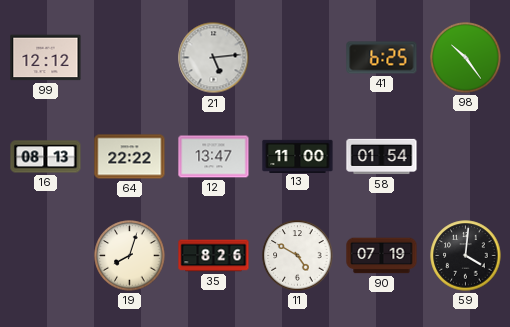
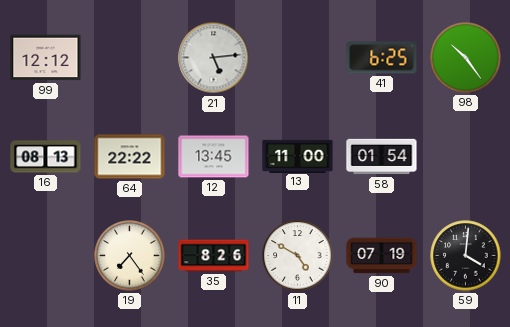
12: 13:47 -> 13:45 (214, 157)
19: 8:03 -> 7:24 (130, 256)
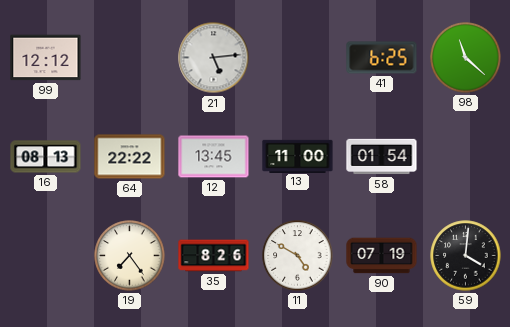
98: 10:24 -> 11:22 (466, 58)
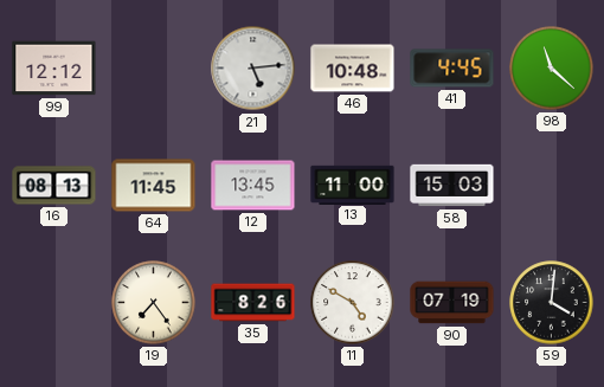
46: none -> 10:48 (353, 69)
41: 6:25 -> 4:45 (452, 69)
64: 22:22 -> 11:45 (154, 186)
58: 01:54 -> 15:03 (452, 186)
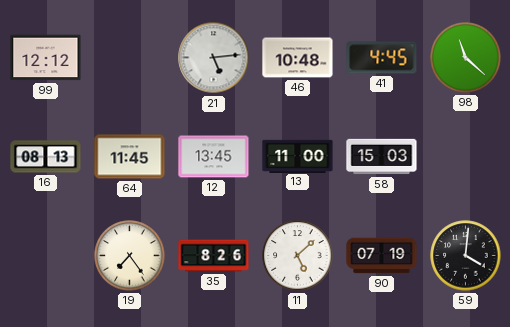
11: 4:50 -> 5:08 (298, 256)
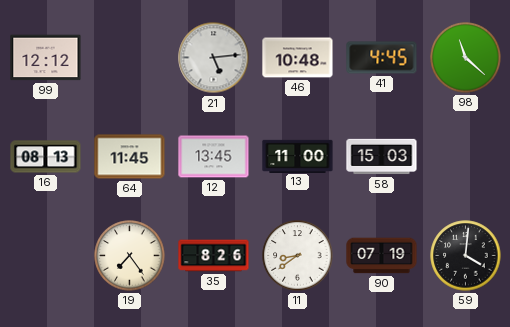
11: 5:08 -> 8:39 (298, 256)
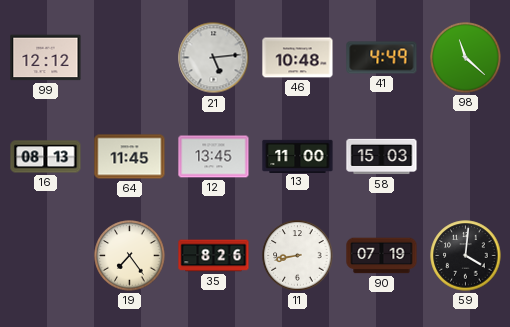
41: 4:45 -> 4:49 (382, 58)
11: 8:39 -> 8:43 (298, 256)
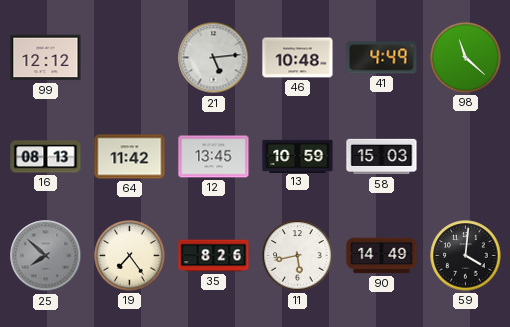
64: 11:45 -> 11:42 (130, 157)
13: 11:00 -> 10:59 (298, 156)
25: none -> 7:52 (46, 256)
11: 8:43 -> 5:43 (298, 256)
90: 07:19 -> 14:49 (382, 256)
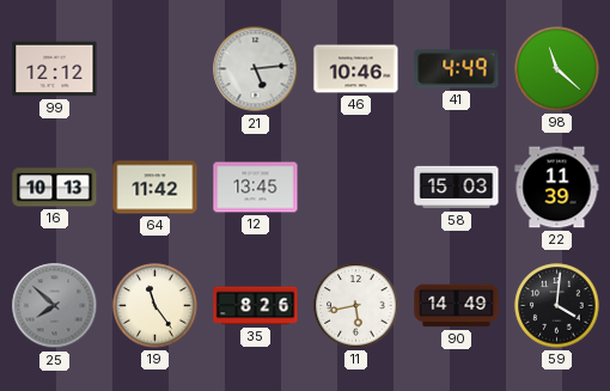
46: 10:48 -> 10:46 (356, 69)
16: 08:13 -> 10:13 (55, 188)
13: 10:59 -> none (298, 156)
22: none -> 11:39 (557, 188)
19: 7:24 -> 11:24 (155, 306)
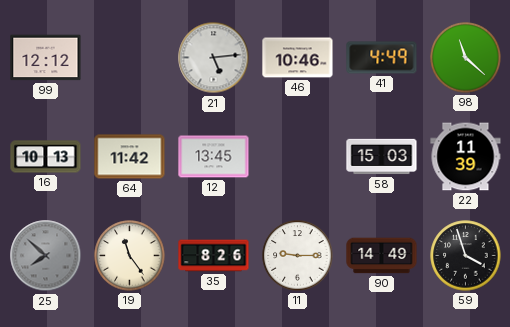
11: 5:43 -> 9:15 (298, 256)
59: 4:01 -> 3:57 (466, 256)
